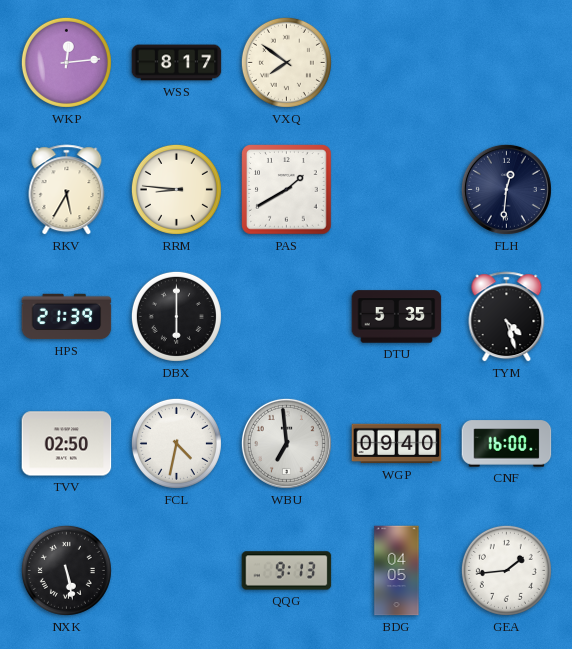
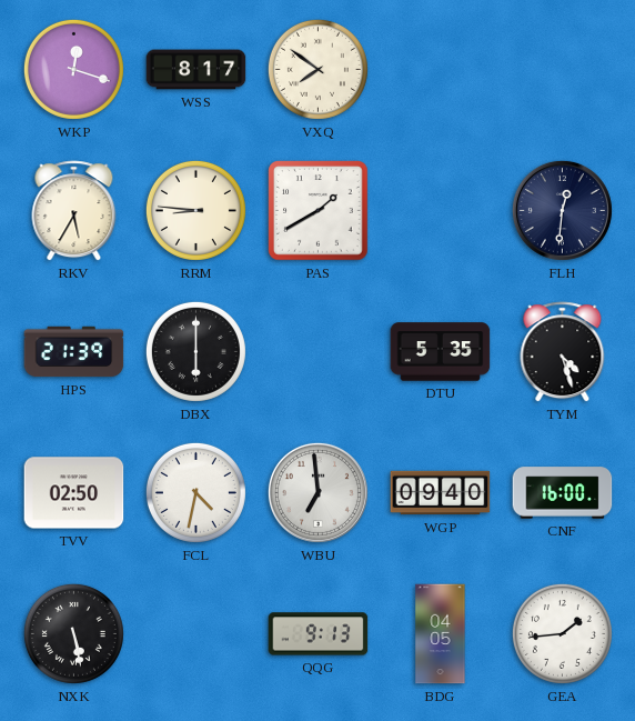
WKP: 12:14 -> 12:18 (73, 69)
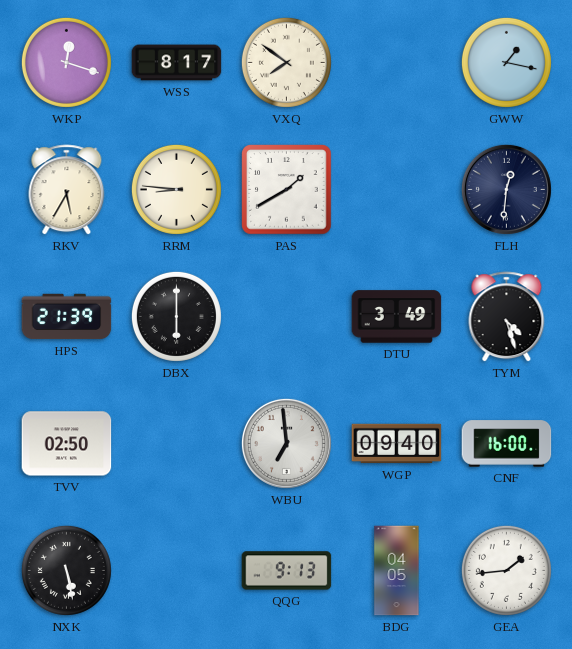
GWW: none -> 1:17 (506, 62)
DTU: 5:35 -> 3:49 (397, 317)
FCL: 4:32 -> none (195, 492)
